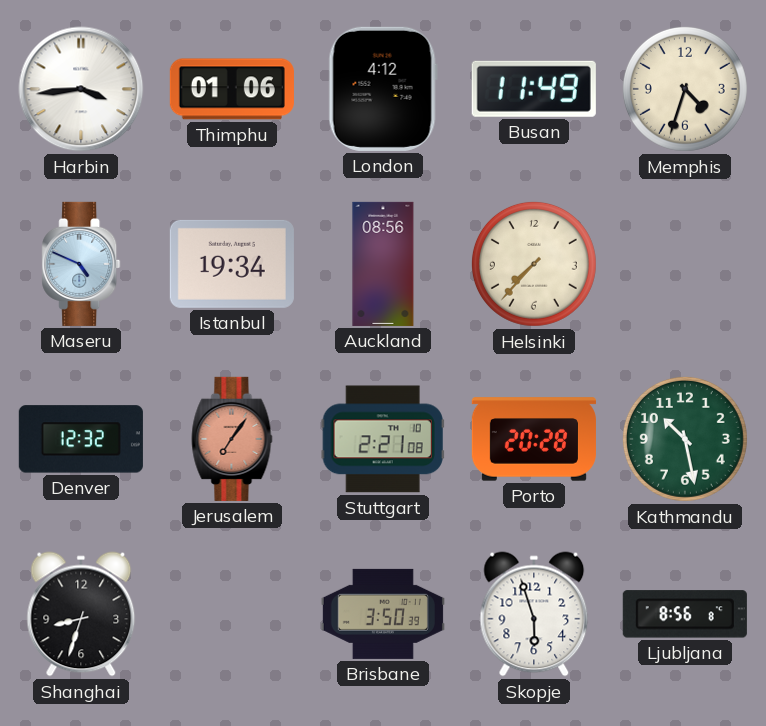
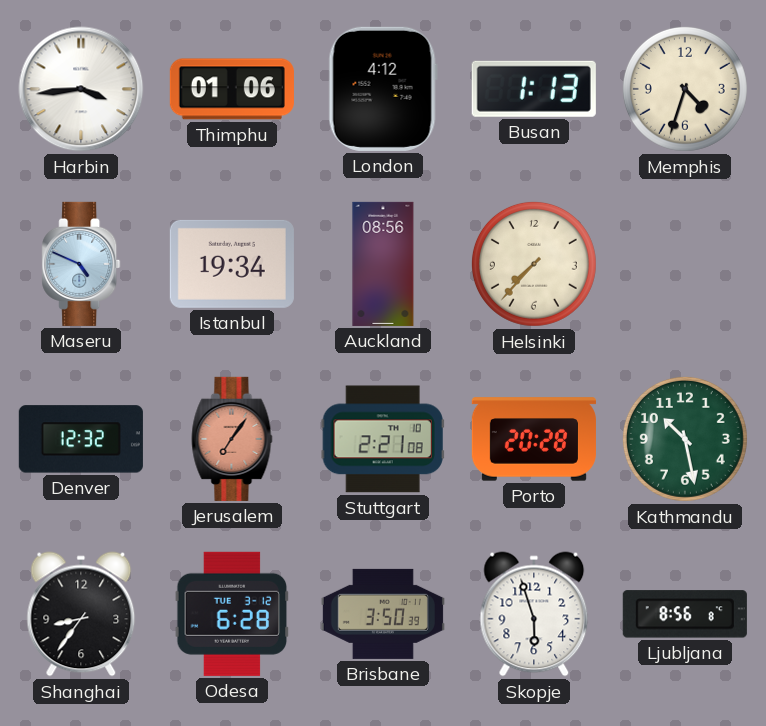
Busan: 11:49 -> 1:13 (534, 89)
Shanghai: 8:33 -> 8:36 (81, 614)
Odesa: none -> 6:28 (232, 614)
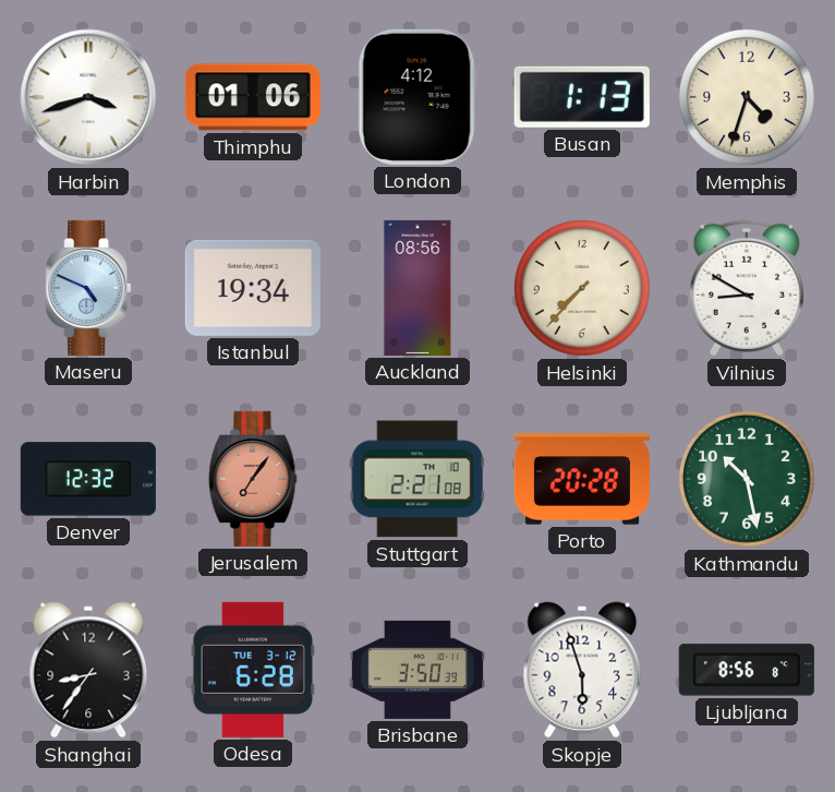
Harbin: 3:44 -> 3:42 (88, 97)
Vilnius: none -> 8:50 (747, 288)
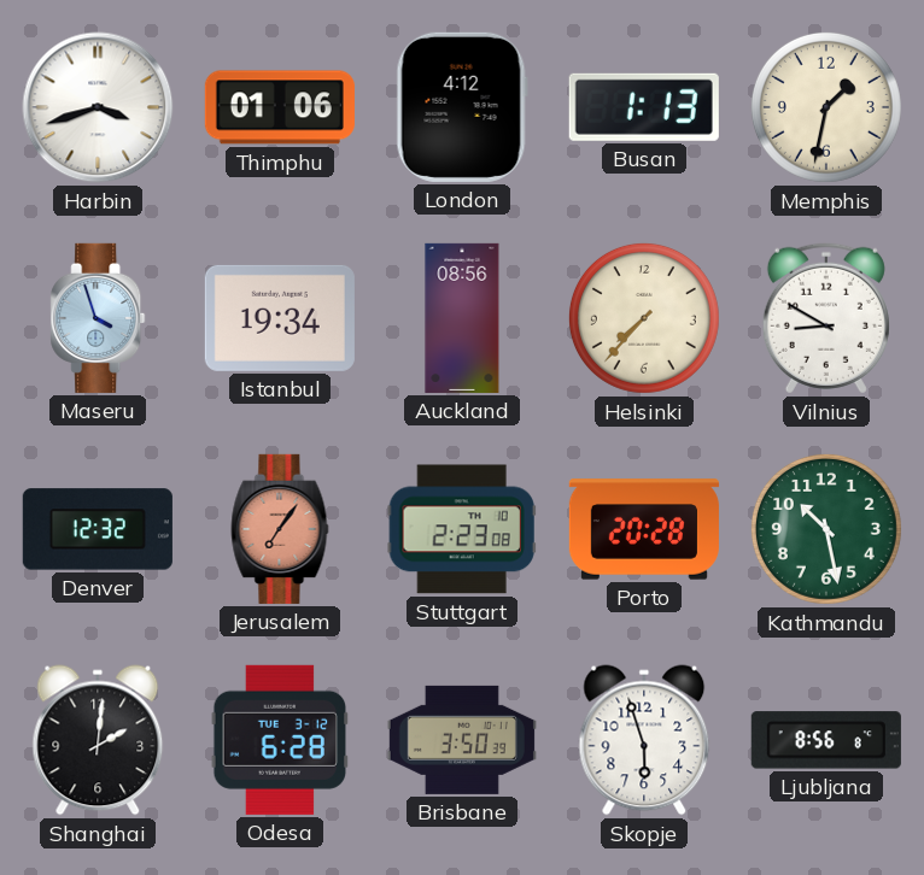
Memphis: 4:33 -> 1:32 (826, 107)
Maseru: 4:49 -> 3:57 (98, 318)
Stuttgart: 2:21 -> 2:23 (462, 529)
Shanghai: 8:36 -> 2:01 (98, 740)
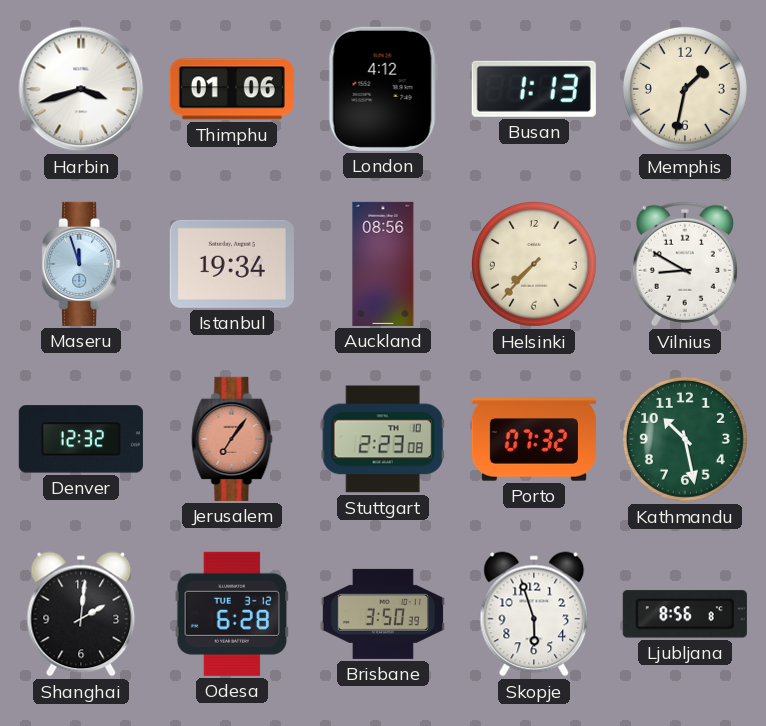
Maseru: 3:57 -> 11:57 (81, 264)
Porto: 20:28 -> 07:32 (534, 439)
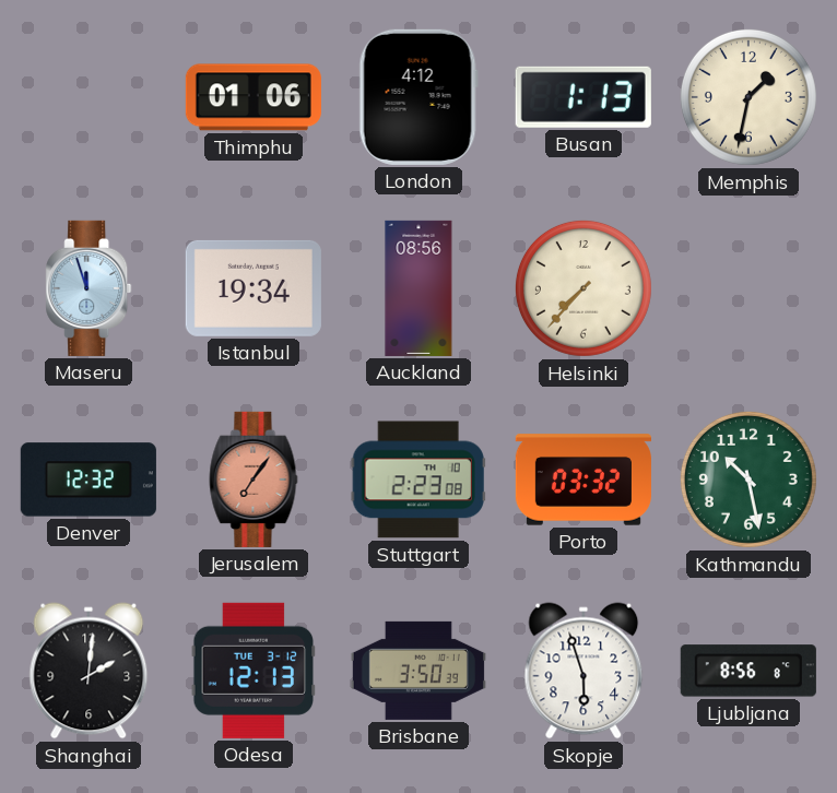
Harbin: 3:42 -> none (81, 89)
Vilnius: 8:50 -> none (685, 264)
Porto: 07:32 -> 03:32 (583, 480)
Odesa: 6:28 -> 12:13 (254, 671)
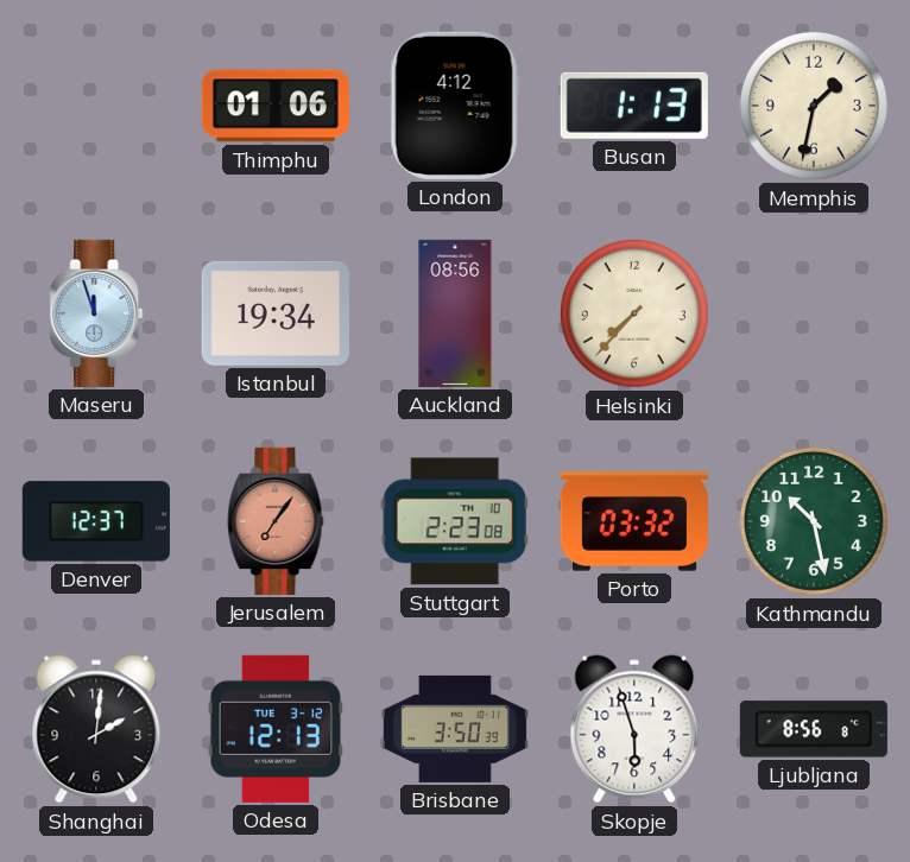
Denver: 12:32 -> 12:37 (96, 521)
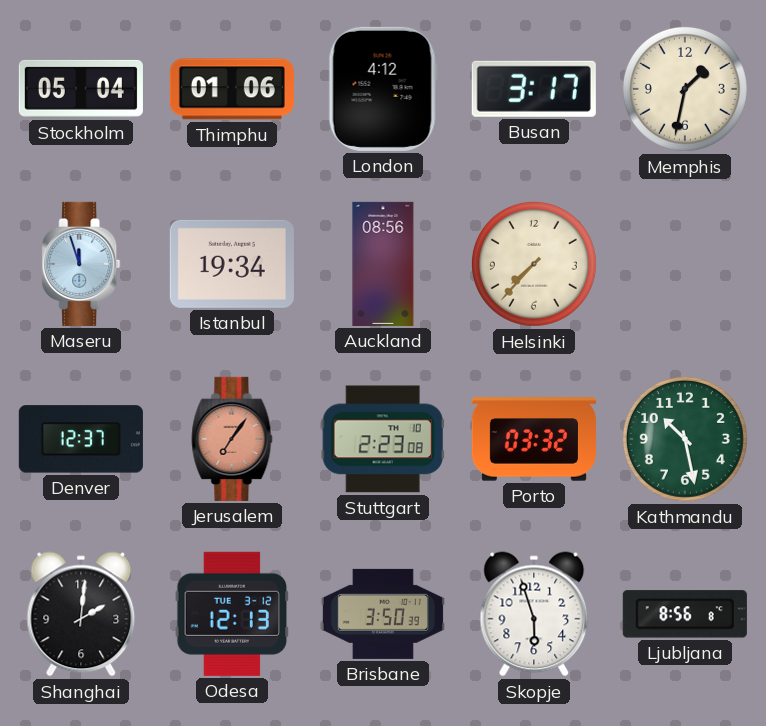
Stockholm: none -> 05:04 (81, 89)
Busan: 1:13 -> 3:17 (534, 89)
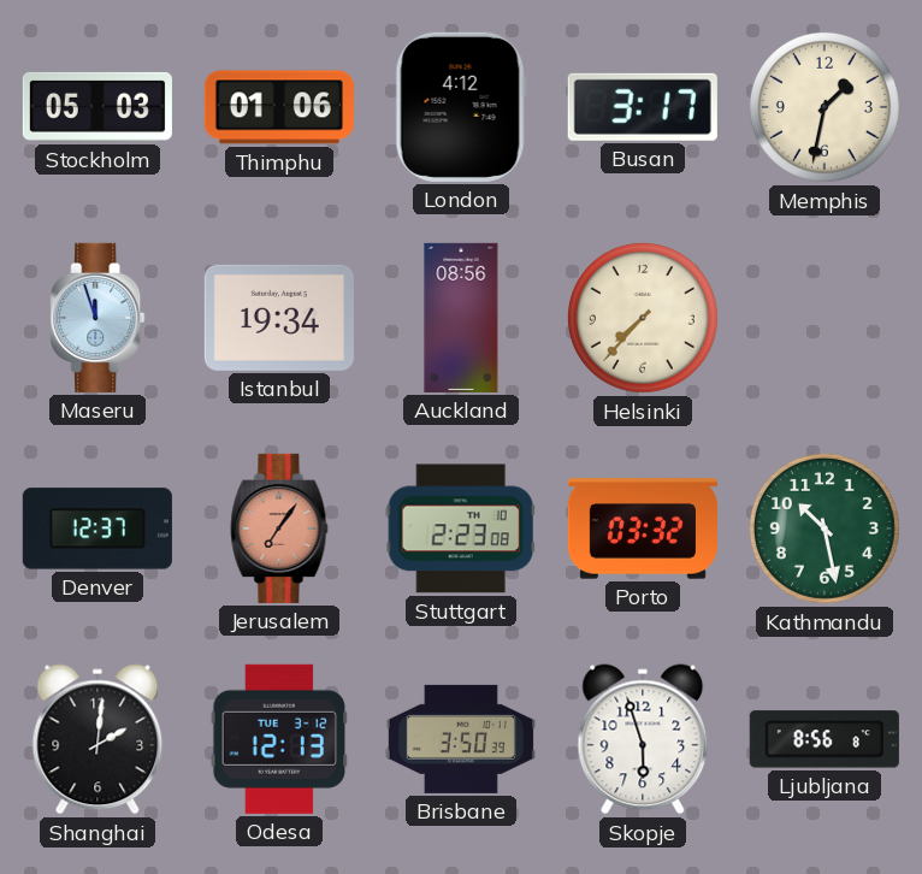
Stockholm: 05:04 -> 05:03 (97, 107)
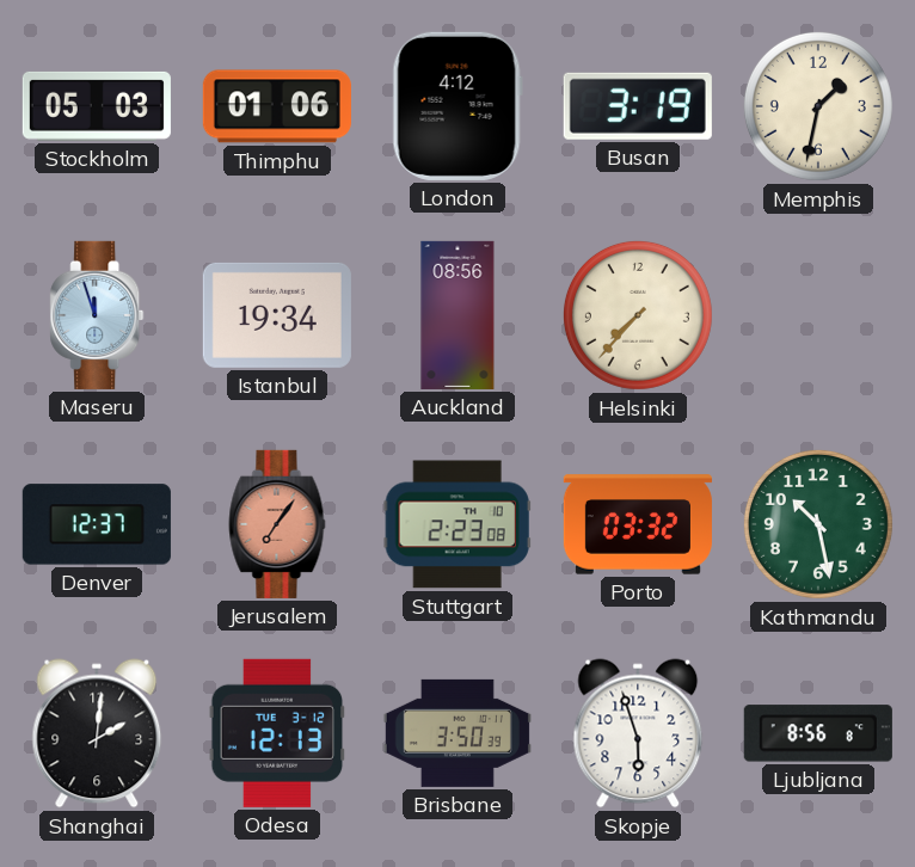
Busan: 3:17 -> 3:19 (638, 106)
